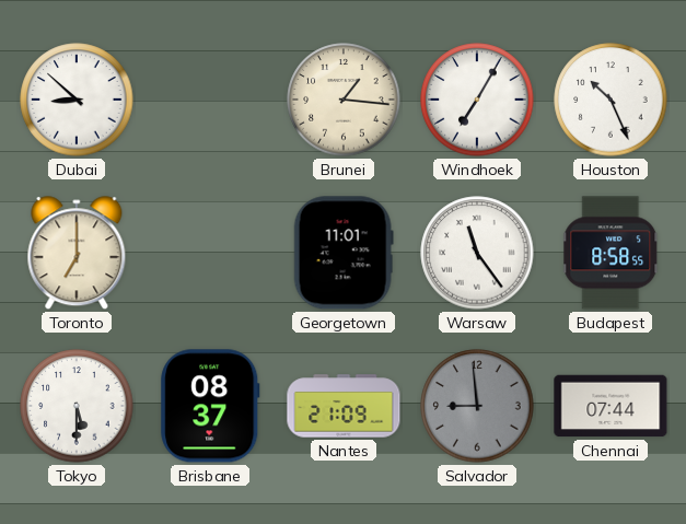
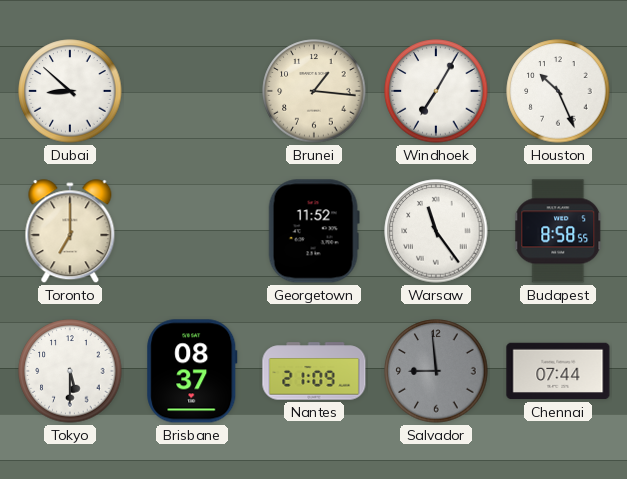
Georgetown: 11:01 -> 11:52 (314, 231)
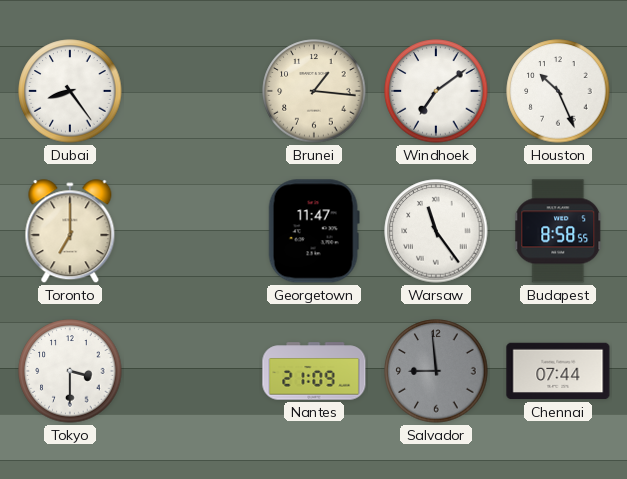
Dubai: 8:52 -> 8:24 (70, 91)
Windhoek: 7:05 -> 7:09 (436, 91)
Georgetown: 11:52 -> 11:47 (314, 231)
Tokyo: 5:30 -> 3:30 (70, 371)
Brisbane: 08:37 -> none (192, 371)
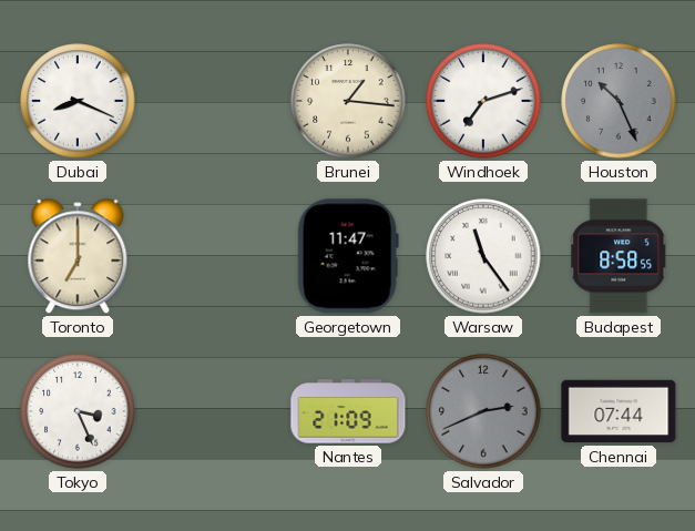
Dubai: 8:24 -> 8:19 (78, 101)
Windhoek: 7:09 -> 7:12 (483, 101)
Houston dial: white -> grey (619, 101)
Tokyo: 3:30 -> 3:26 (78, 411)
Salvador: 8:59 -> 2:41 (483, 411)
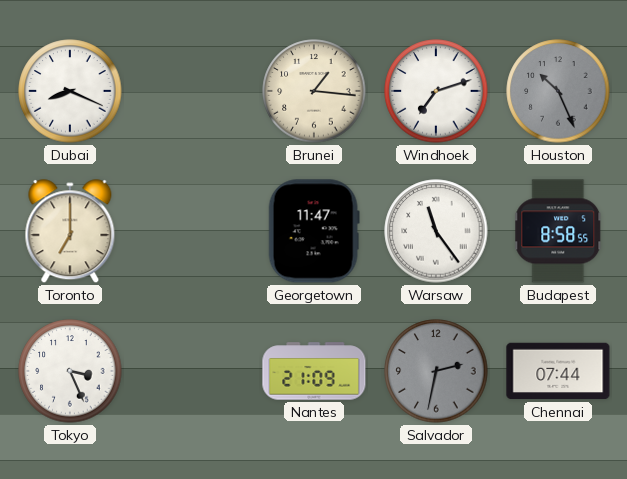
Salvador: 2:41 -> 2:32 (436, 371)
